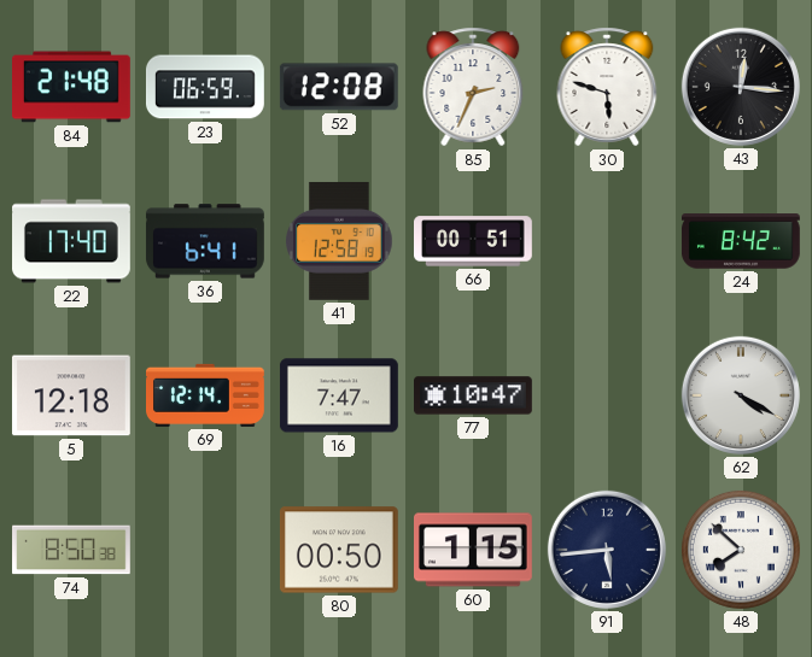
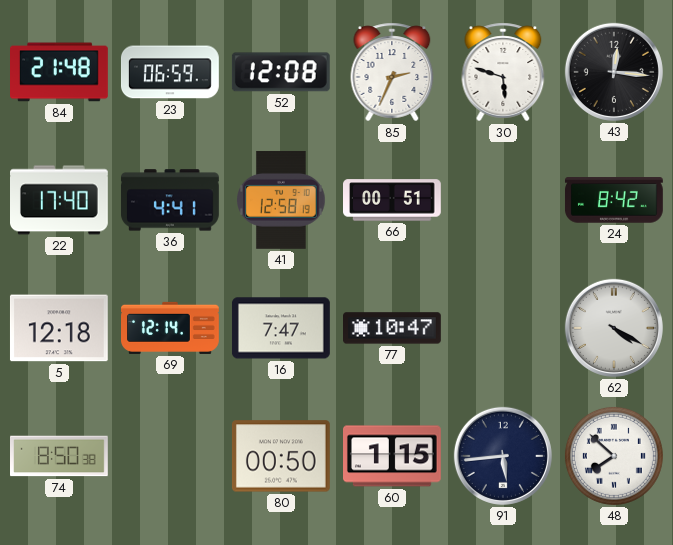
36: 6:41 -> 4:41 (170, 200)
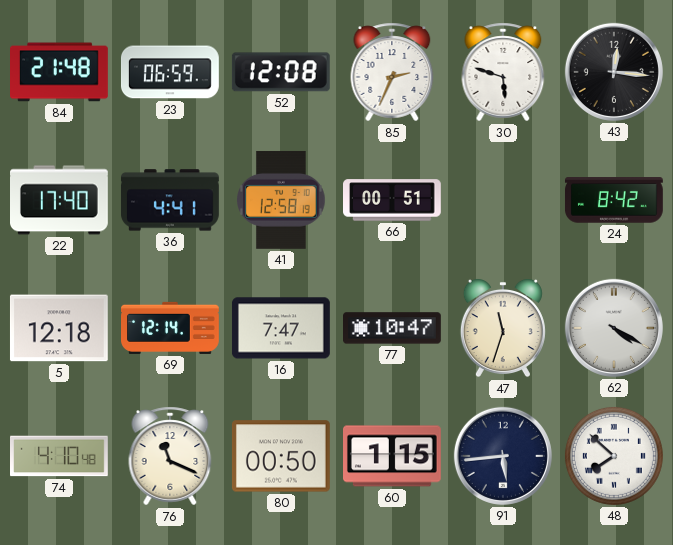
47: none -> 11:33 (503, 328)
74: 8:50 -> 4:10 (60, 456)
76: none -> 11:19 (170, 456)
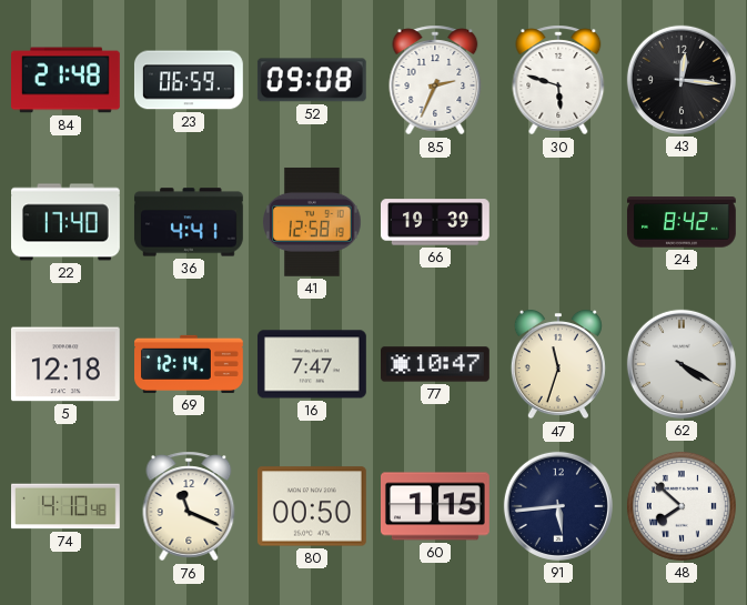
52: 12:08 -> 09:08 (312, 80)
66: 00:51 -> 19:39 (436, 222)
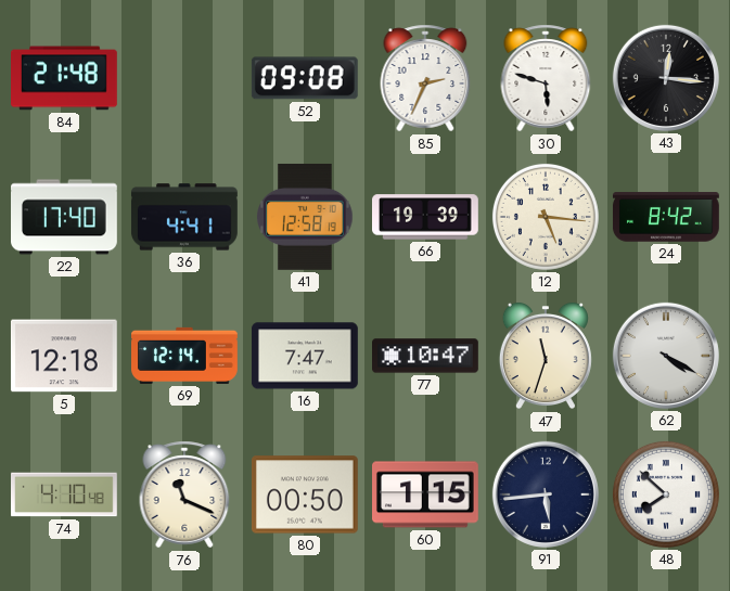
23: 06:59 -> none (189, 80)
12: none -> 5:16 (546, 217)
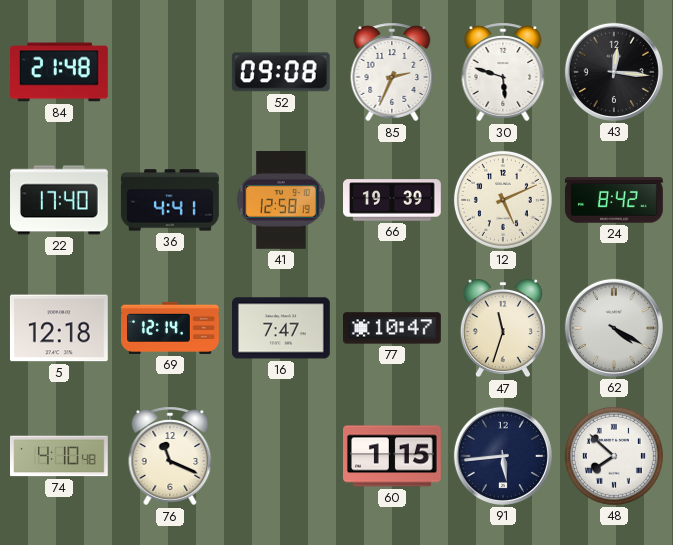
12: 5:16 -> 5:11 (503, 200)
80: 00:50 -> none (305, 494)
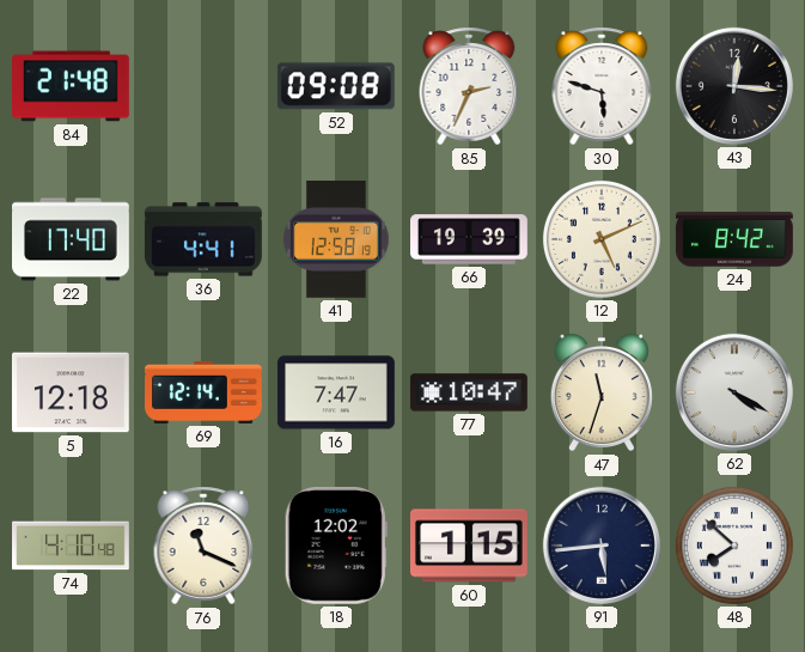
18: none -> 12:02 (336, 546)
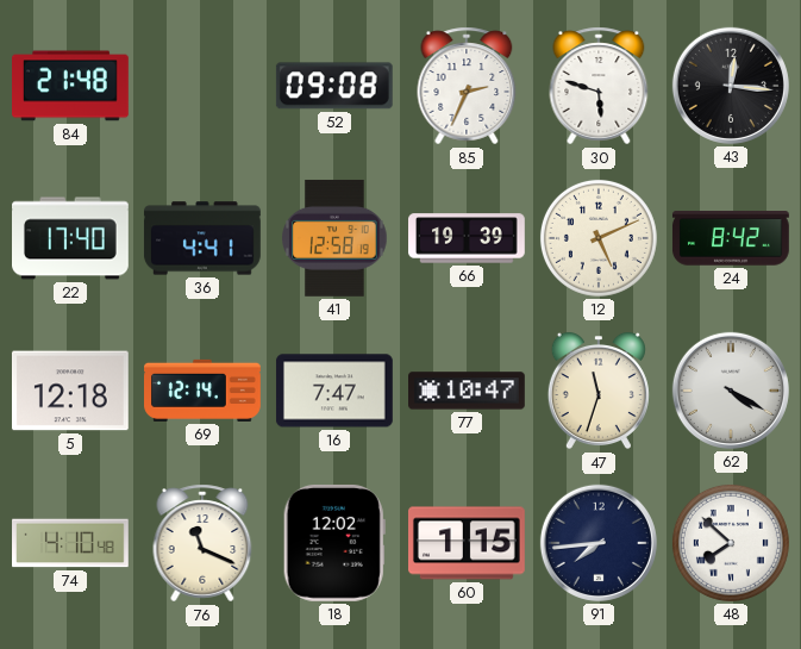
91: 5:44 -> 7:44 (599, 543)
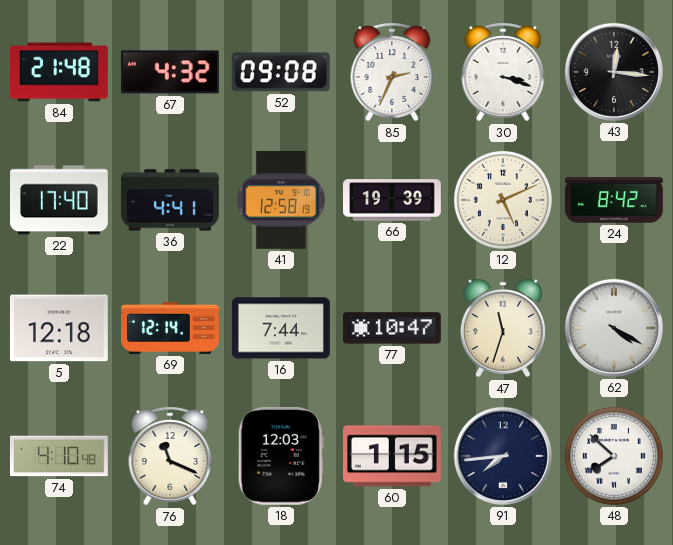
67: none -> 4:32 (170, 72)
30: 5:48 -> 3:18 (503, 72)
16: 7:47 -> 7:44 (281, 328)
18: 12:02 -> 12:03 (281, 456)
